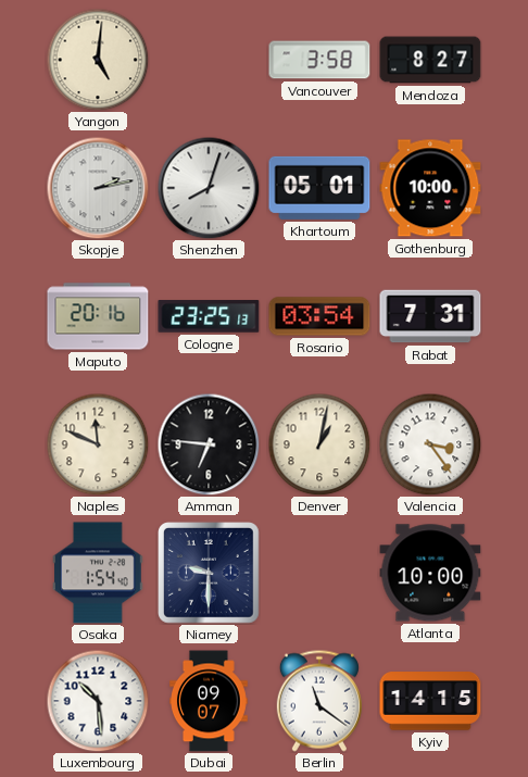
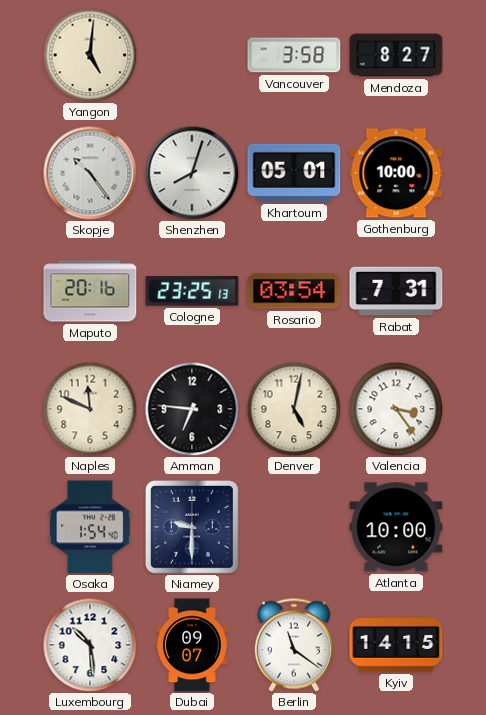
Skopje: 2:13 -> 10:24 (90, 173)
Denver: 1:02 -> 5:02 (294, 409)
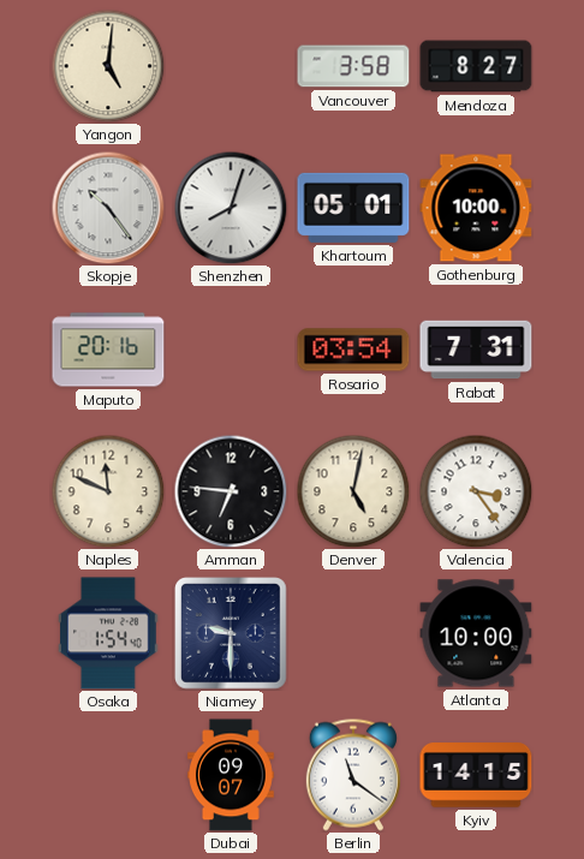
Cologne: 23:25 -> none (192, 291)
Luxembourg: 10:29 -> none (90, 645)
